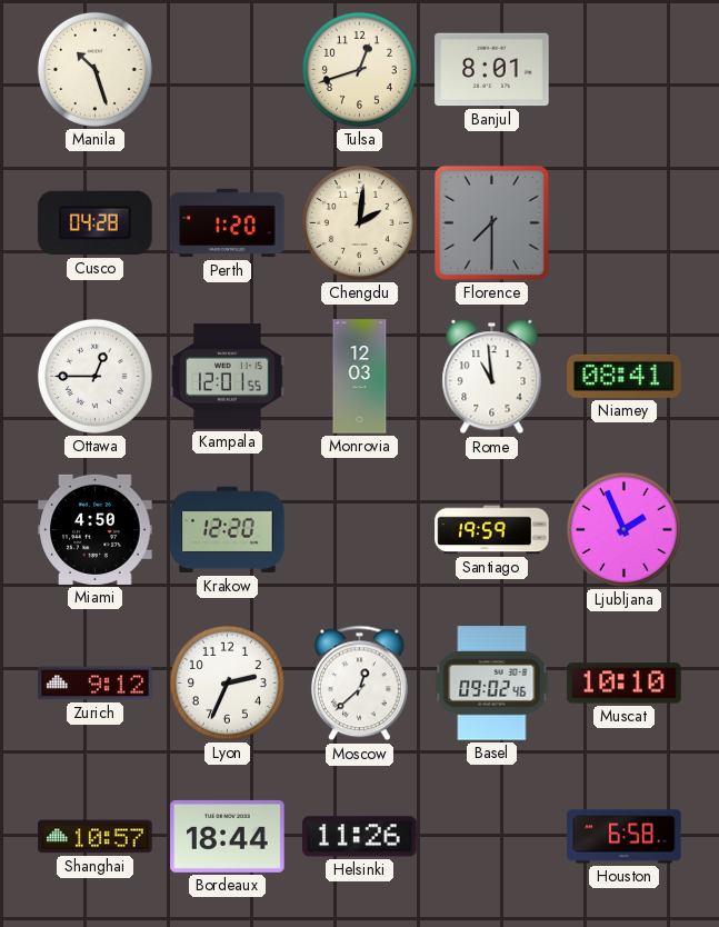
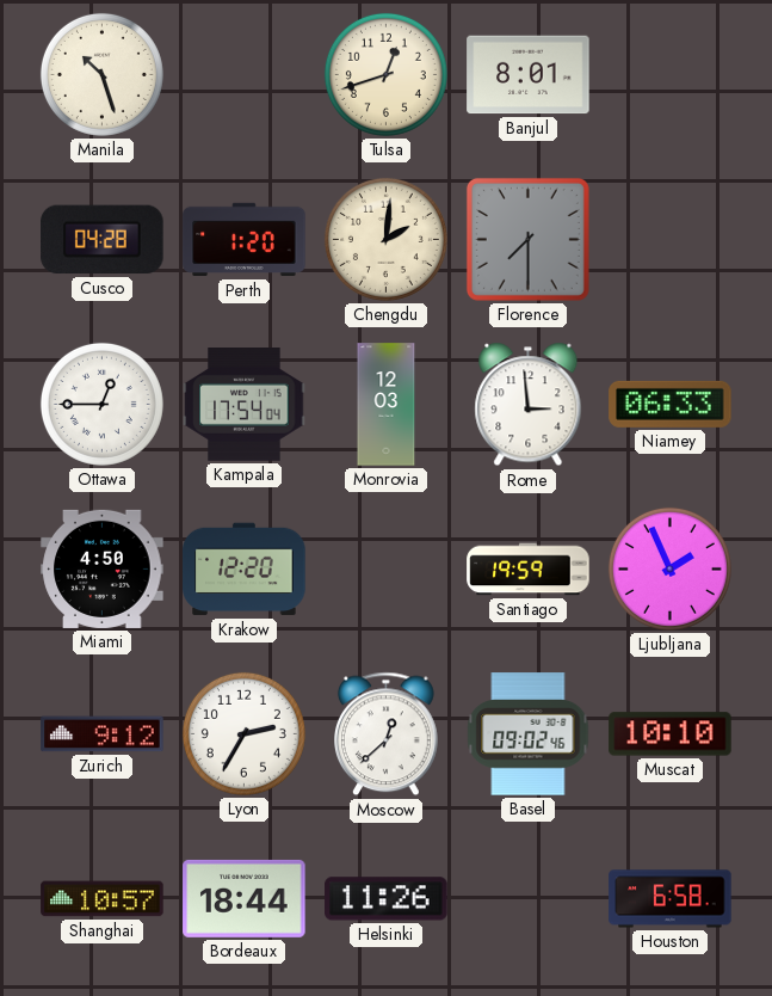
Kampala: 12:01 -> 17:54 (245, 405)
Rome: 10:59 -> 2:59 (529, 405)
Niamey: 08:41 -> 06:33 (671, 404)
Lyon: 2:34 -> 2:35 (243, 733)
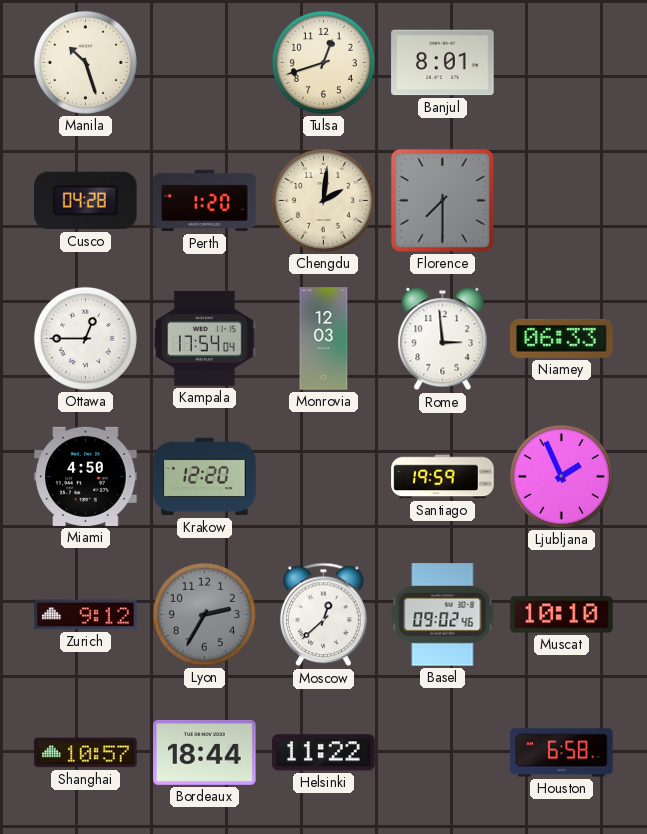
Lyon dial: white -> grey (204, 614)
Helsinki: 11:26 -> 11:22 (324, 753)
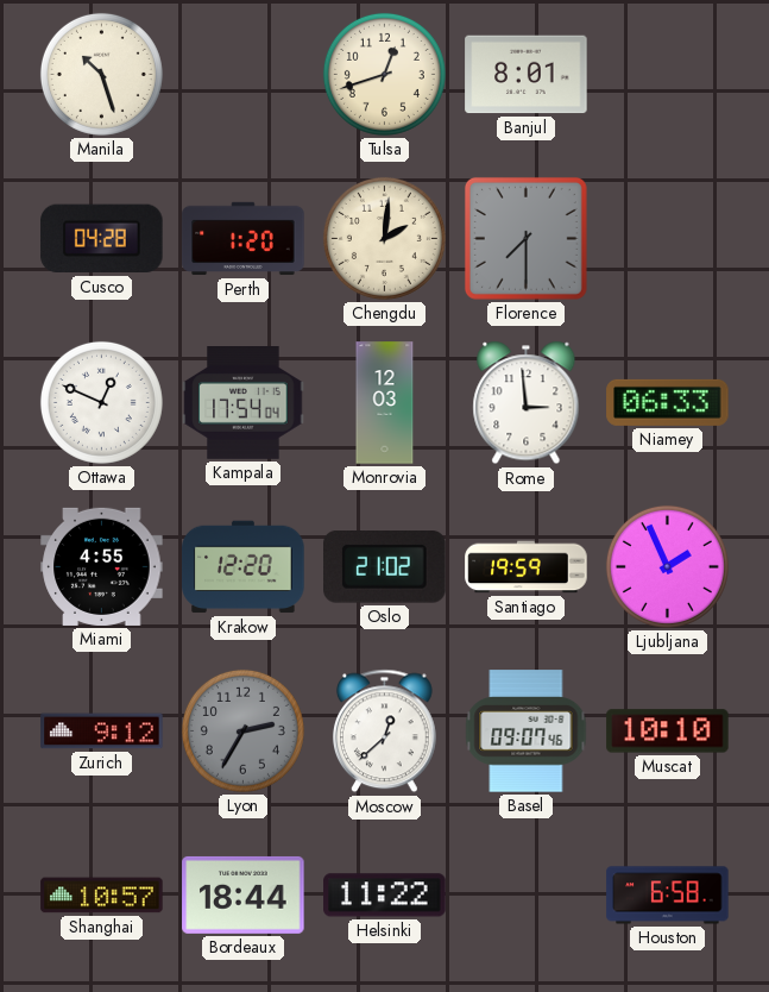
Ottawa: 12:45 -> 12:49 (101, 402)
Miami: 4:50 -> 4:55 (102, 566)
Oslo: none -> 21:02 (385, 567)
Basel: 09:02 -> 09:07 (527, 732)
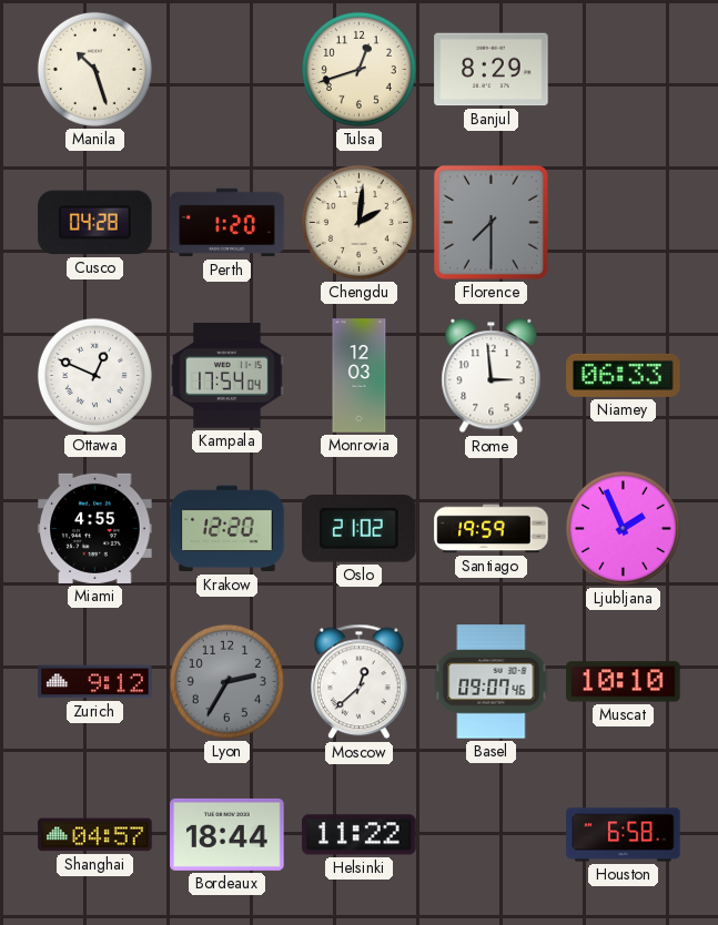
Banjul: 8:01 -> 8:29 (492, 70)
Shanghai: 10:57 -> 04:57 (95, 835)
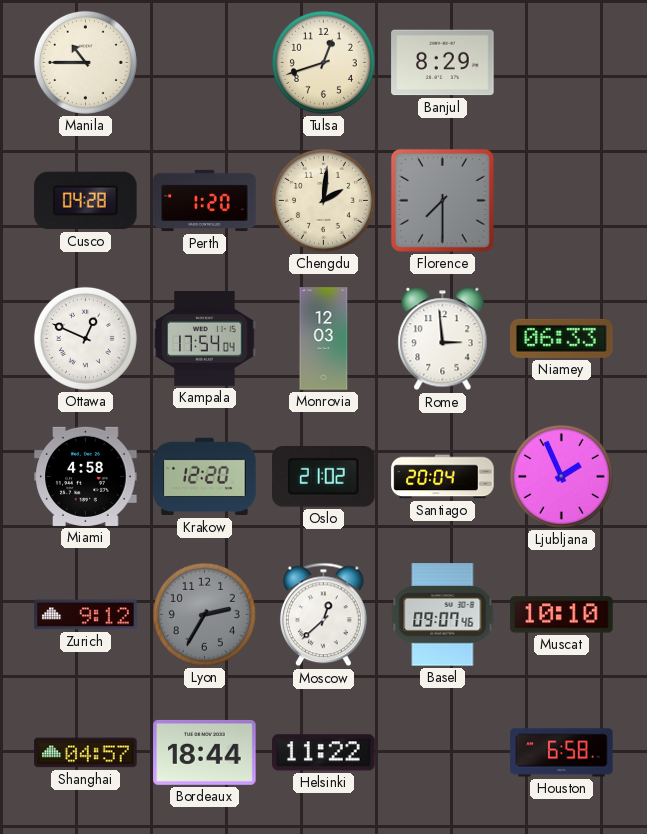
Manila: 10:27 -> 10:45 (85, 62)
Miami: 4:55 -> 4:58 (86, 476)
Santiago: 19:59 -> 20:04 (443, 477)
